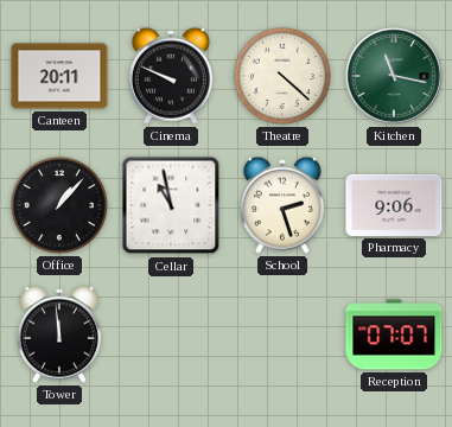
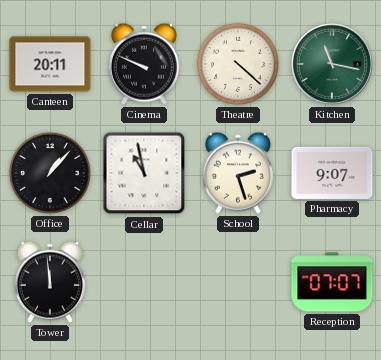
Pharmacy: 9:06 -> 9:07 (332, 173)
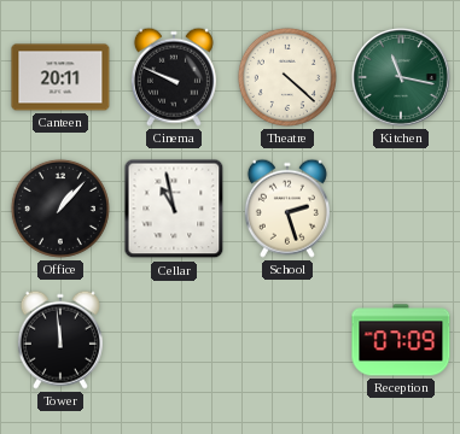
Pharmacy: 9:07 -> none (332, 173)
Reception: 07:07 -> 07:09 (401, 340)
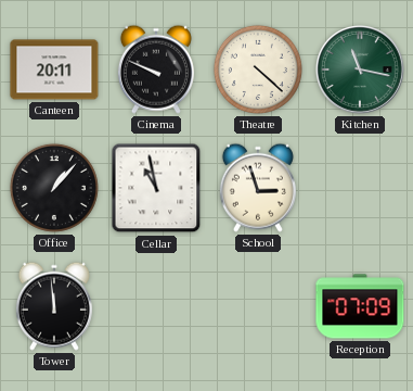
School: 2:27 -> 2:57 (258, 188)
